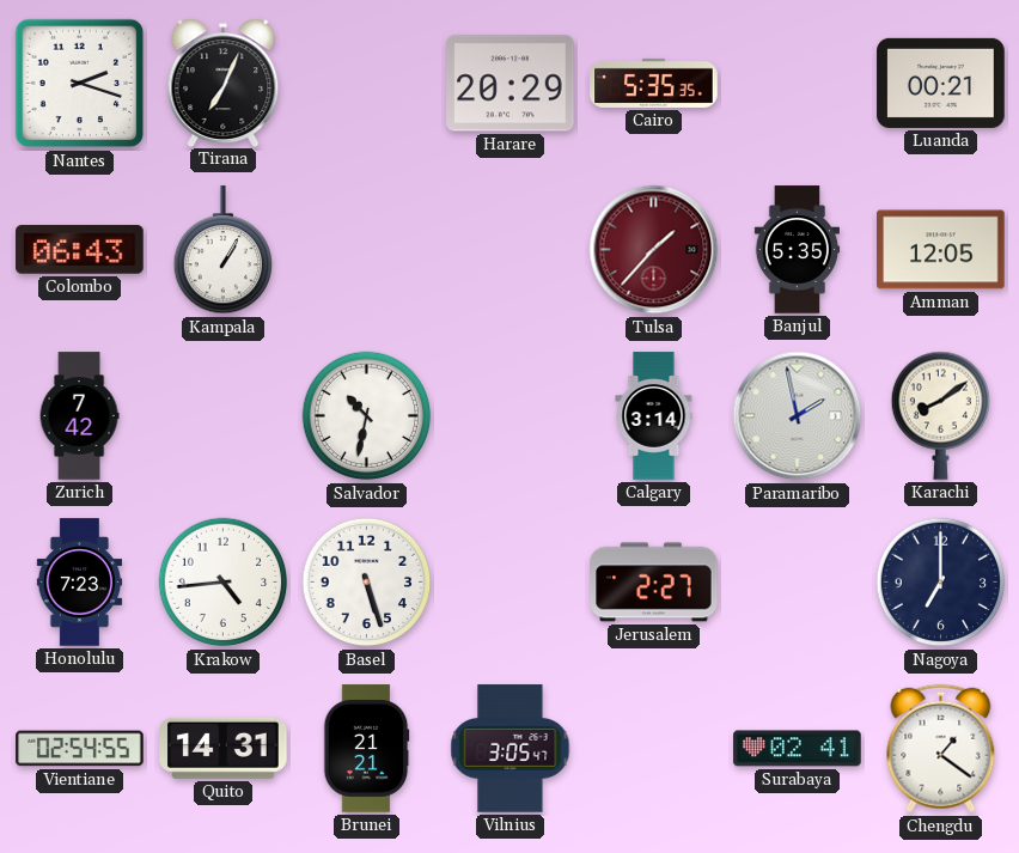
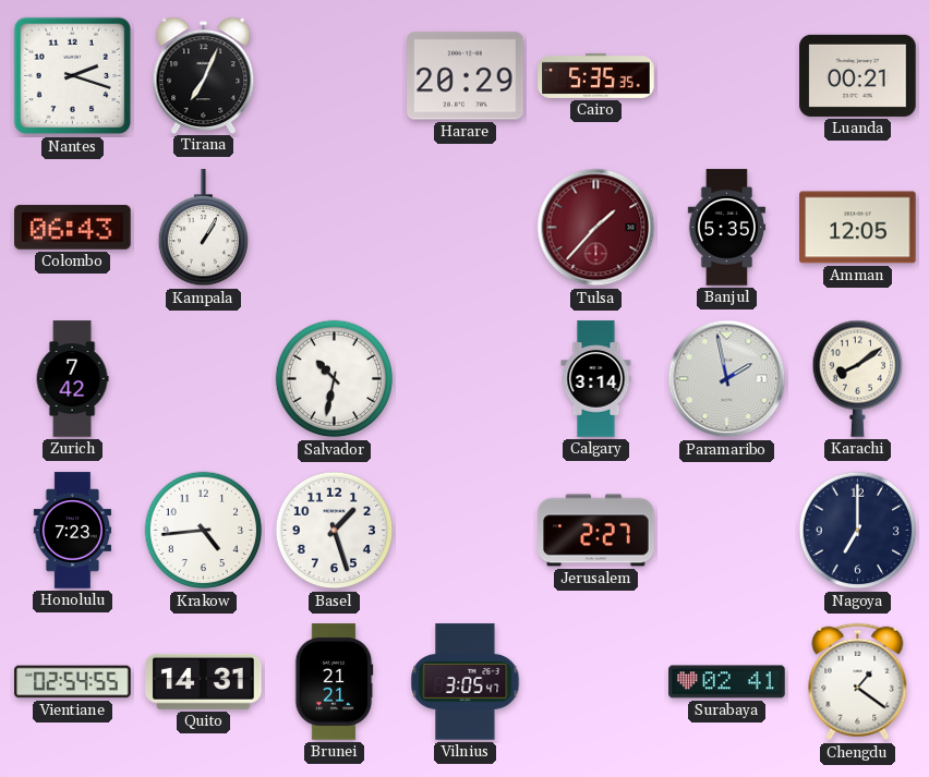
Basel: 5:27 -> 1:27 (335, 531)
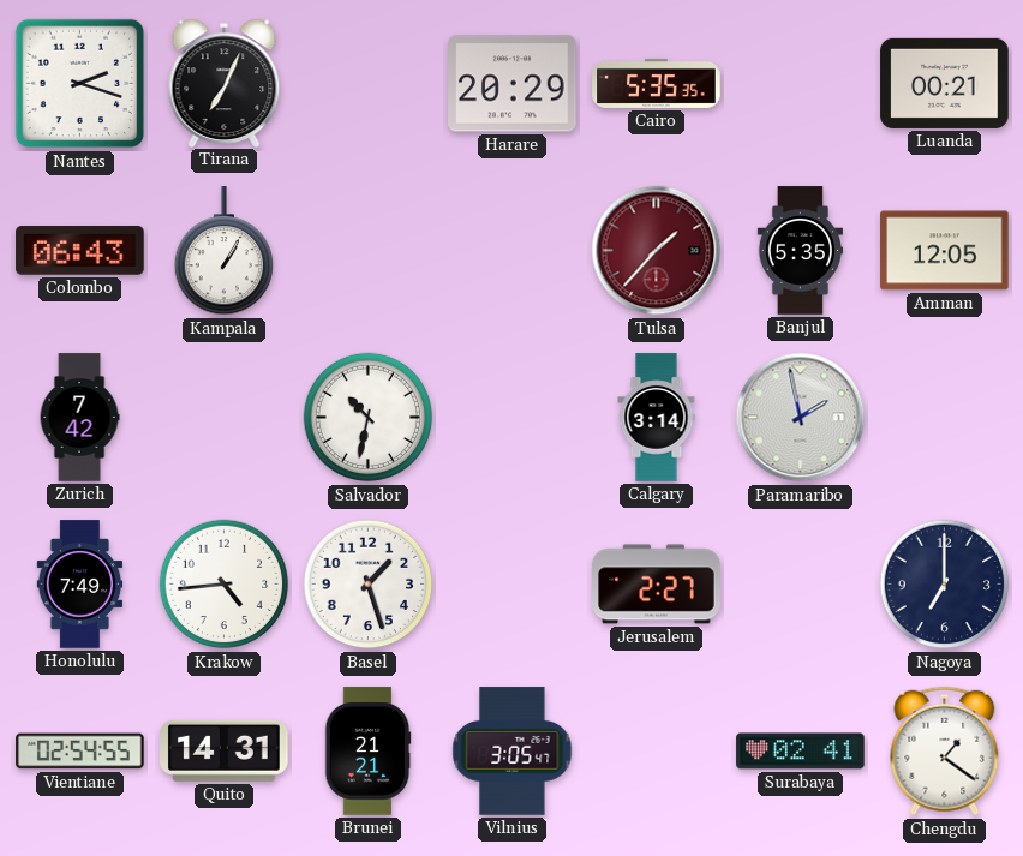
Karachi: 8:09 -> none (857, 378)
Honolulu: 7:23 -> 7:49 (80, 585)
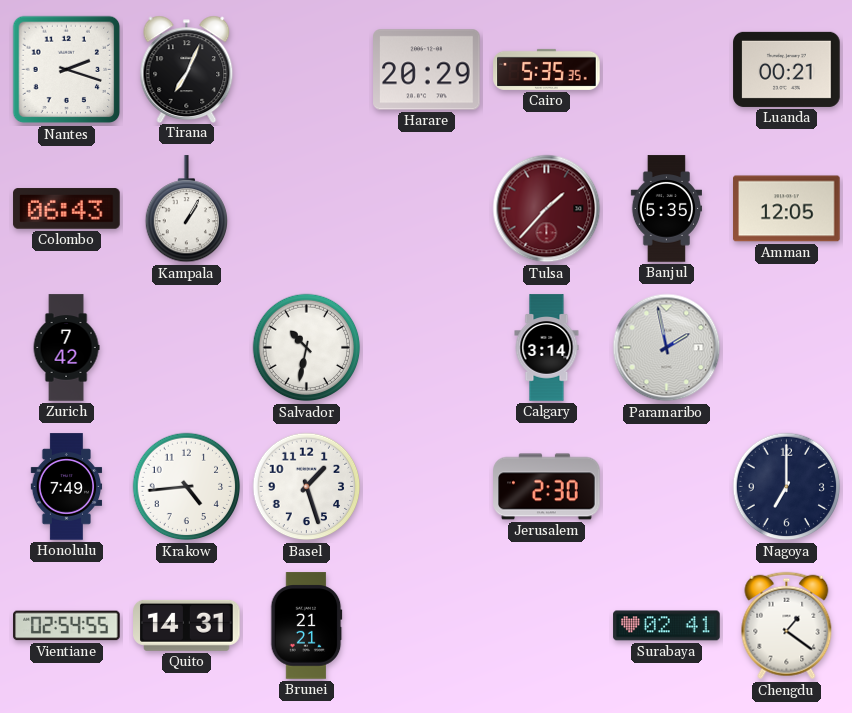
Jerusalem: 2:27 -> 2:30 (547, 487)
Vilnius: 3:05 -> none (513, 752)
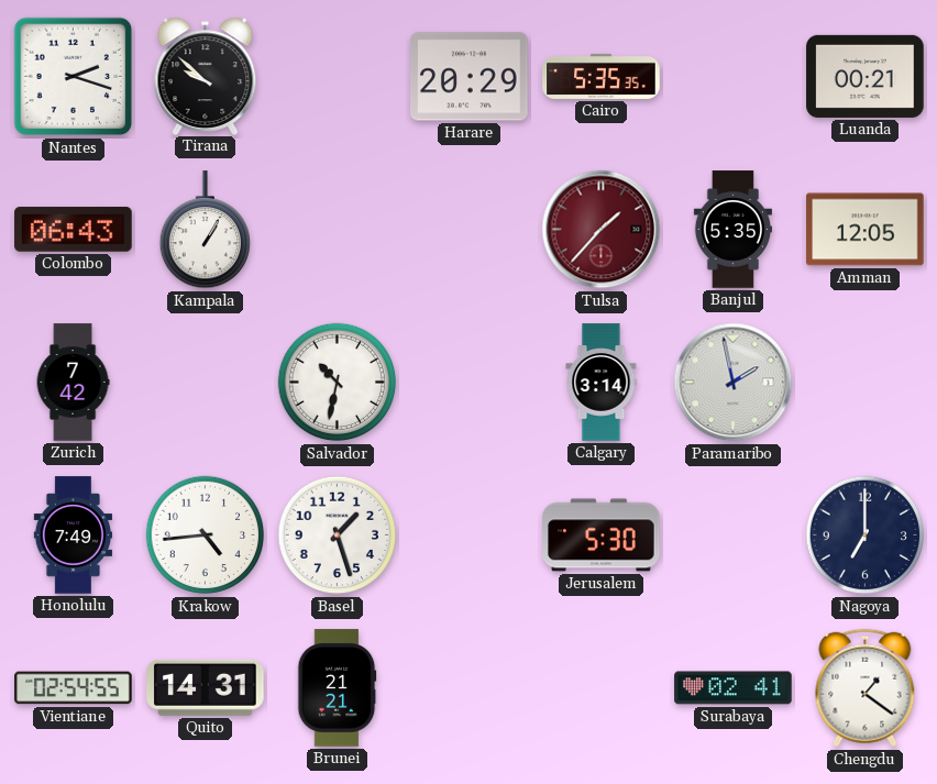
Tirana: 7:04 -> 9:52 (206, 76)
Jerusalem: 2:30 -> 5:30 (602, 535)
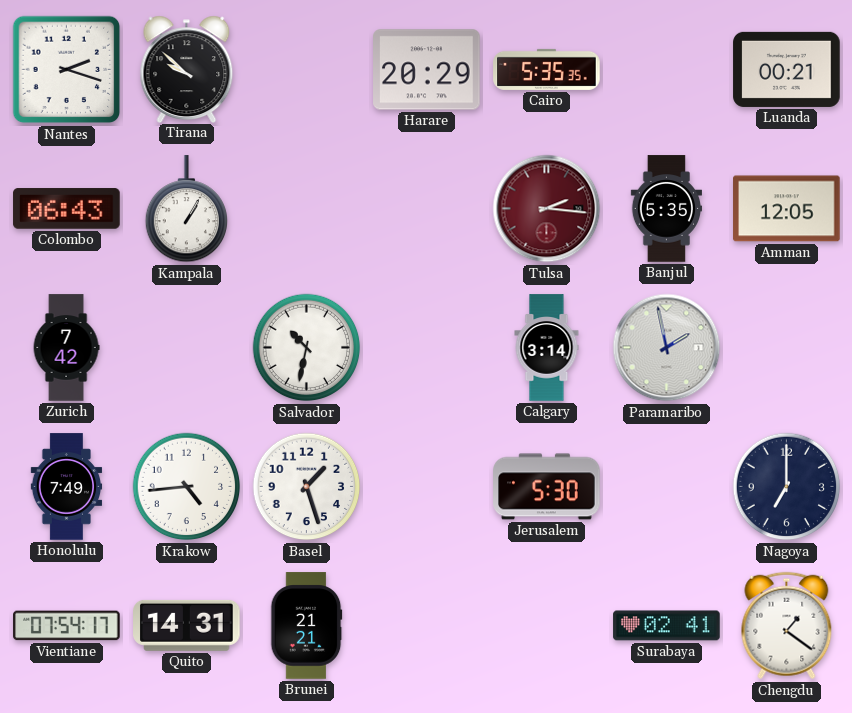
Tulsa: 1:37 -> 2:16 (547, 209)
Vientiane: 02:54 -> 07:54 (67, 626)
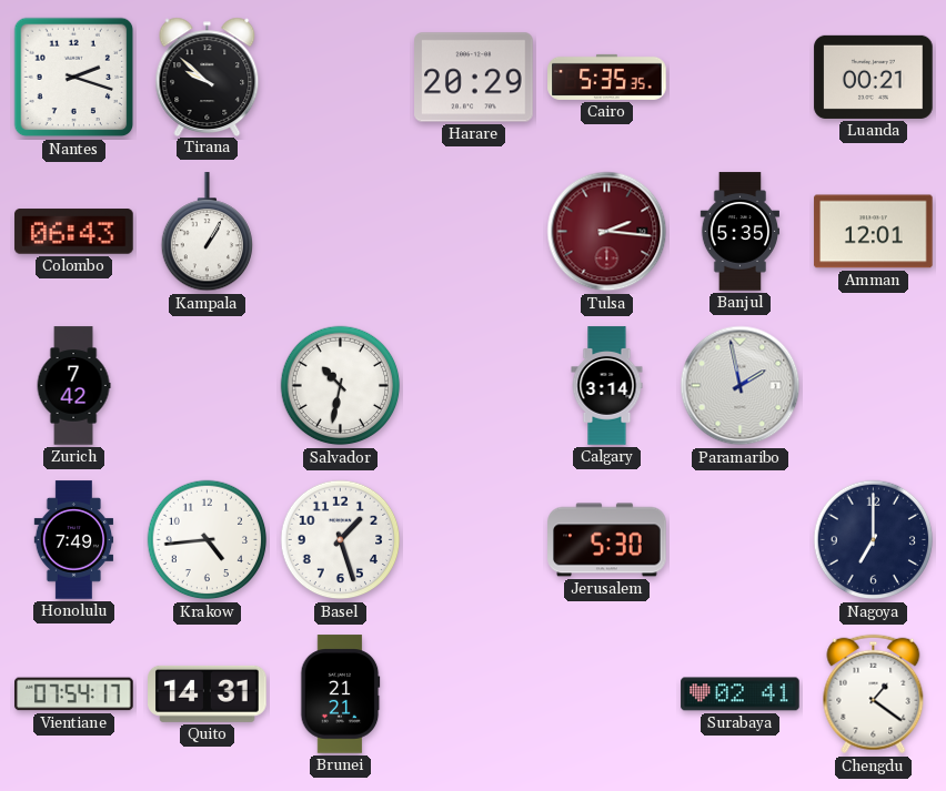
Amman: 12:05 -> 12:01 (874, 232)
